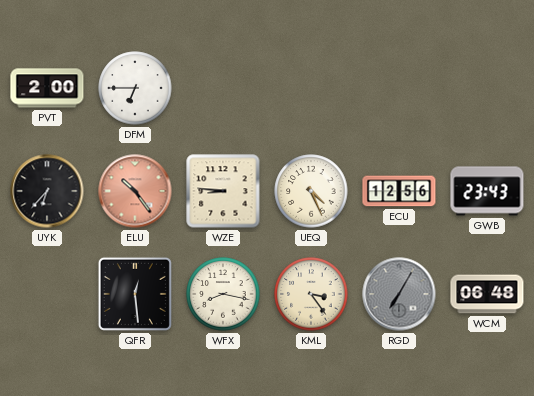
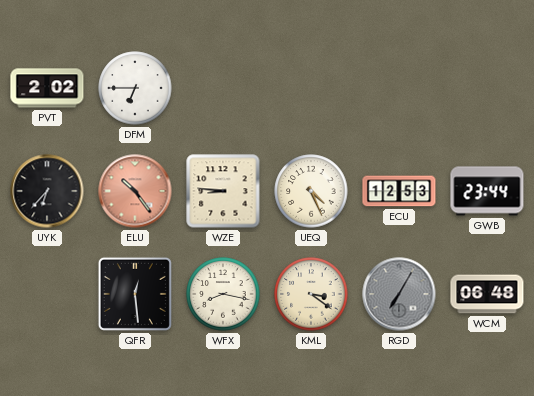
PVT: 2:00 -> 2:02 (47, 88)
ECU: 12:56 -> 12:53 (399, 191)
GWB: 23:43 -> 23:44 (487, 191)
KML: 3:24 -> 3:21 (311, 294)
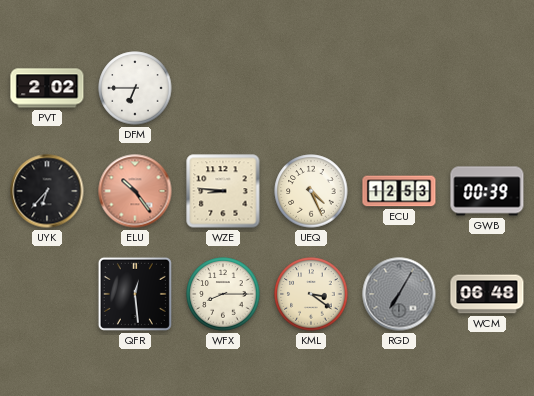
GWB: 23:44 -> 00:39 (487, 191)
WFX: 8:17 -> 8:15 (223, 294)
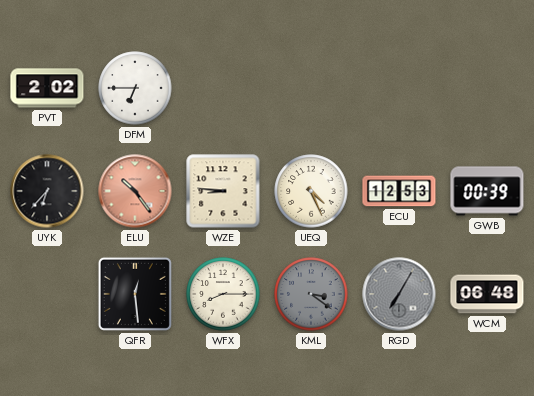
KML dial: cream -> grey (311, 294)
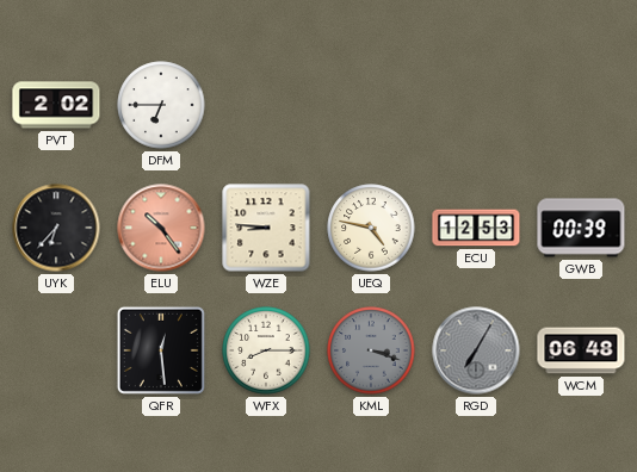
UEQ: 4:26 -> 4:47 (371, 228)
KML: 3:21 -> 3:18 (371, 350)
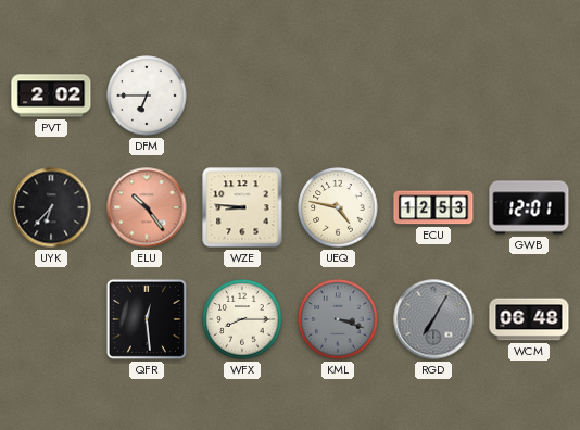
GWB: 00:39 -> 12:01 (529, 207)
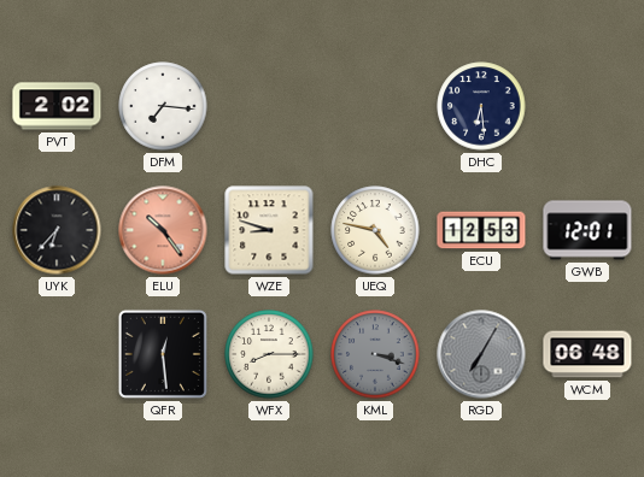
DFM: 6:45 -> 7:16 (163, 106)
DHC: none -> 6:29 (481, 106)
WZE: 8:46 -> 8:48 (269, 230)
